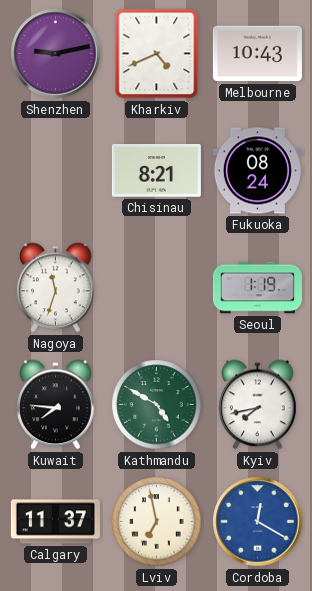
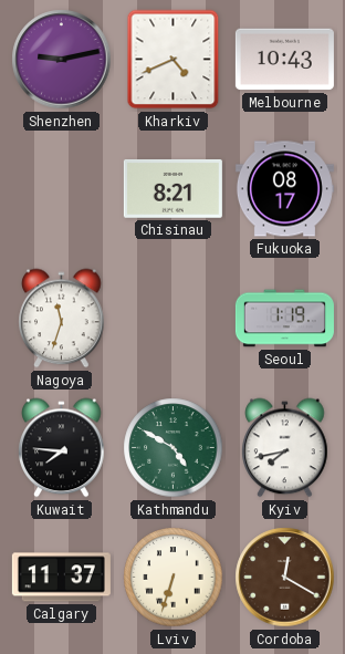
Fukuoka: 08:24 -> 08:17 (284, 189)
Lviv: 6:58 -> 6:33 (174, 578)
Cordoba dial: blue -> brown (285, 578)
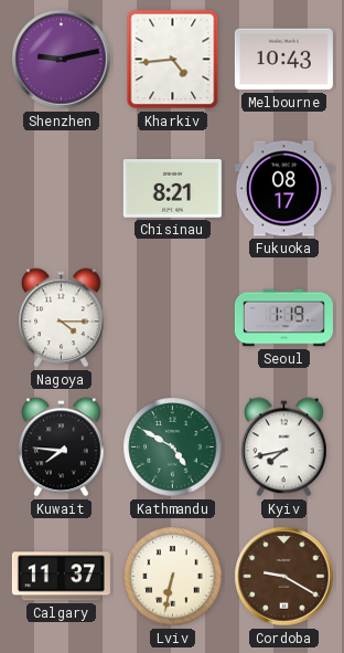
Kharkiv: 4:41 -> 4:44 (173, 60)
Nagoya: 11:33 -> 4:15 (62, 318)
Lviv: 6:33 -> 6:32 (173, 577)
Cordoba: 12:20 -> 9:20 (284, 577)
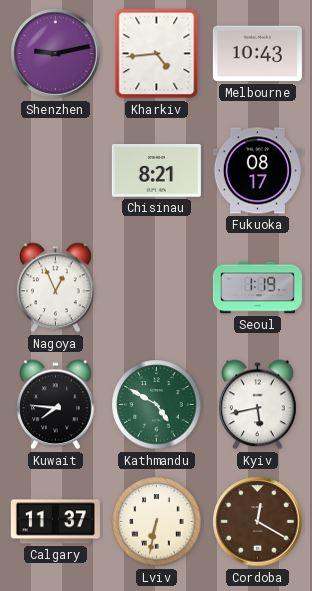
Nagoya: 4:15 -> 12:56 (56, 288)
Kyiv: 7:43 -> 5:43 (258, 405)
Cordoba: 9:20 -> 12:20 (258, 522)
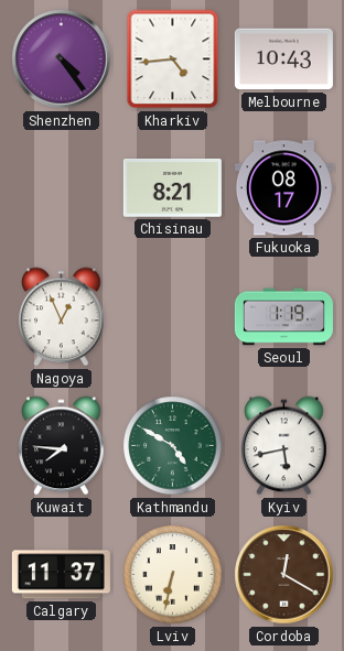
Shenzhen: 9:13 -> 4:24 (62, 59)
